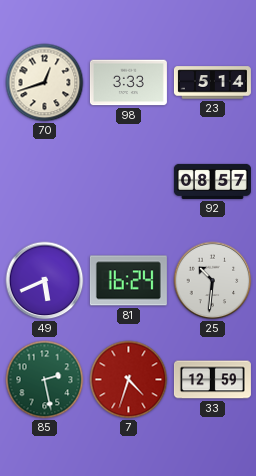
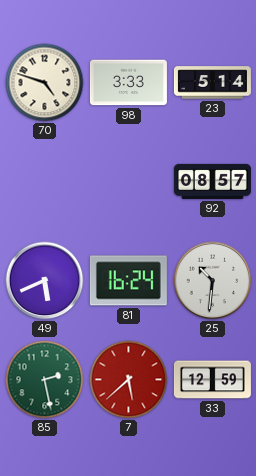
70: 12:42 -> 4:48 (45, 83)
7: 4:33 -> 5:38 (129, 380)
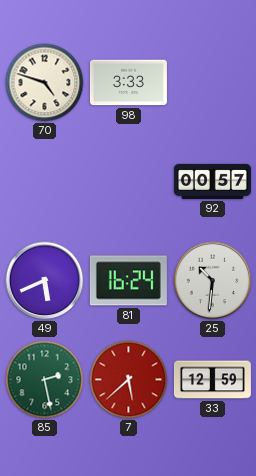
23: 5:14 -> none (212, 83)
92: 08:57 -> 00:57 (212, 181)
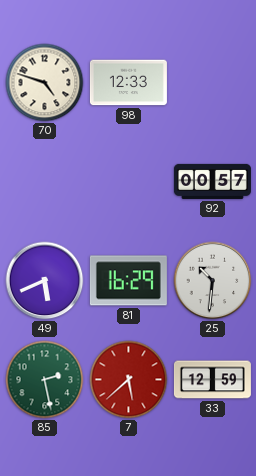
98: 3:33 -> 12:33 (128, 83)
81: 16:24 -> 16:29 (128, 281)
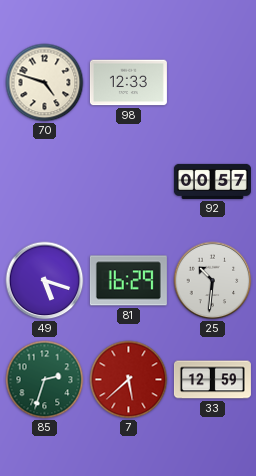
49: 5:41 -> 5:18 (45, 281)
85: 2:28 -> 2:33 (45, 380)
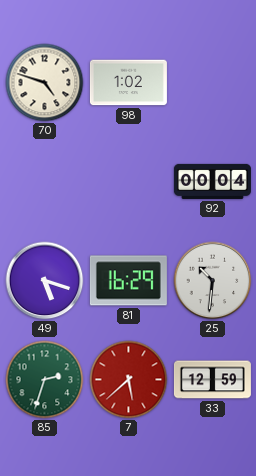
98: 12:33 -> 1:02 (128, 83)
92: 00:57 -> 00:04 (212, 181)
